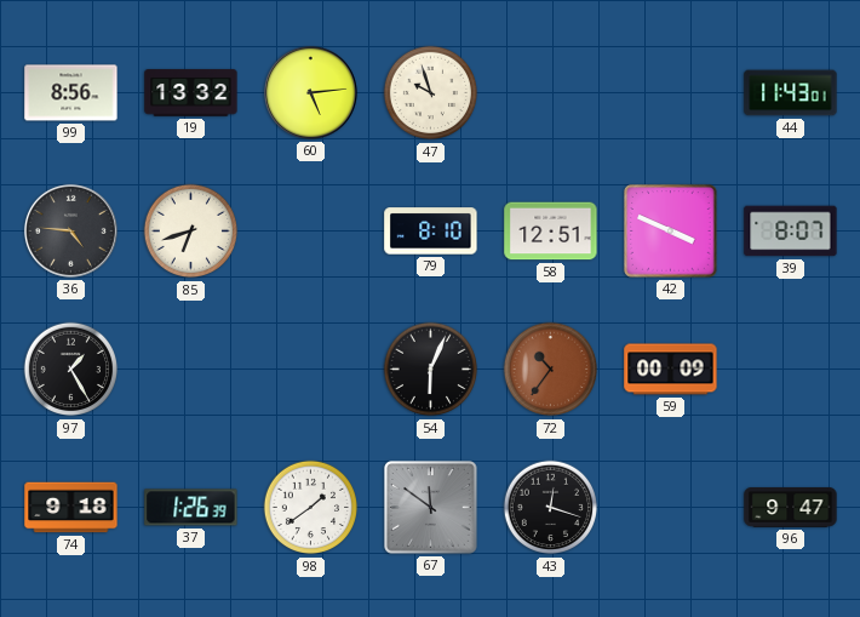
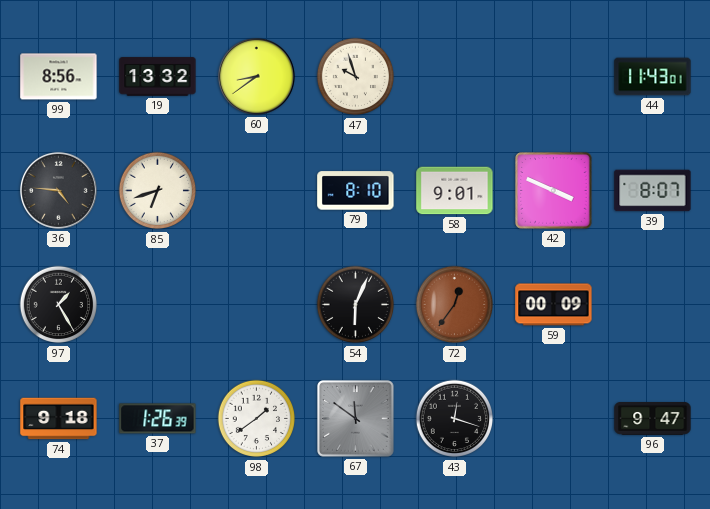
60: 5:14 -> 8:39 (256, 76)
58: 12:51 -> 9:01 (455, 191)
72: 10:36 -> 12:36 (455, 305)
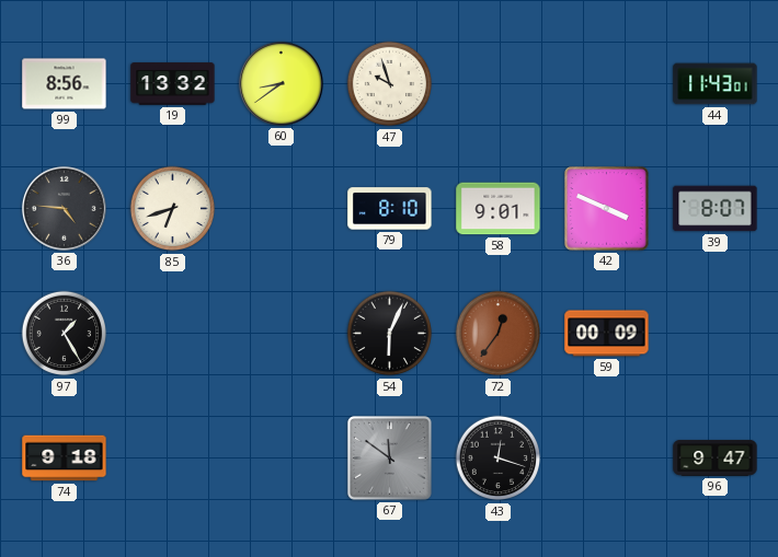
37: 1:26 -> none (158, 419)
98: 1:39 -> none (257, 419)
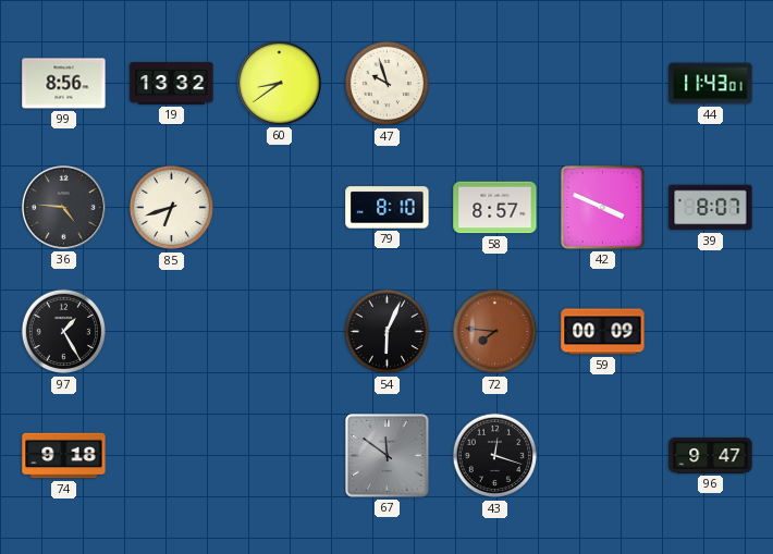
58: 9:01 -> 8:57 (495, 208)
72: 12:36 -> 7:46 (495, 332)
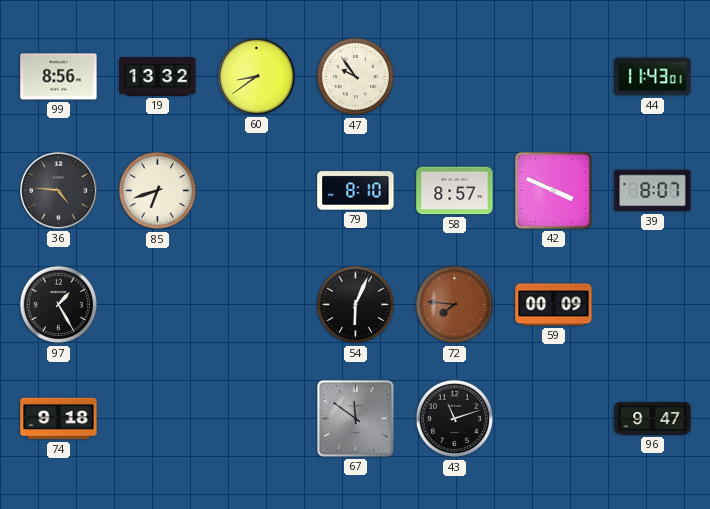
47: 9:57 -> 9:54 (356, 77)
43: 12:18 -> 11:12 (455, 419)
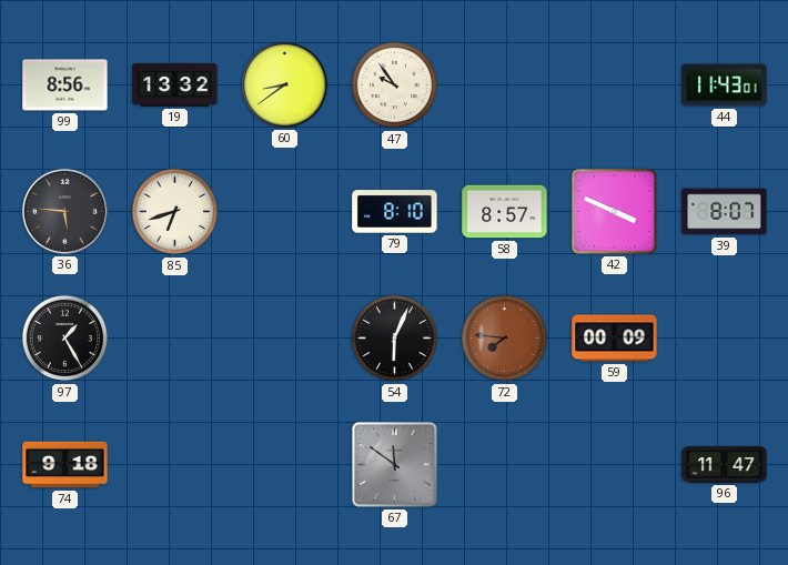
36: 4:46 -> 5:46 (64, 211)
43: 11:12 -> none (455, 419)
96: 9:47 -> 11:47 (725, 465)
